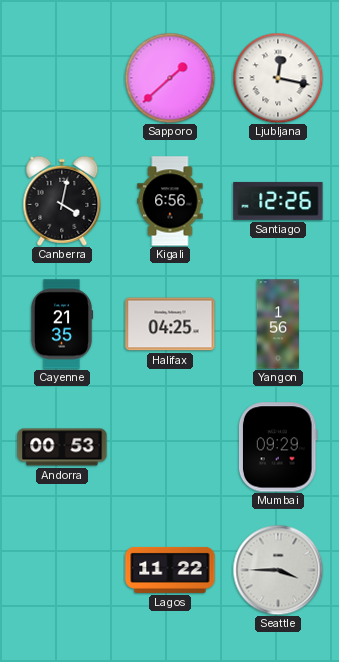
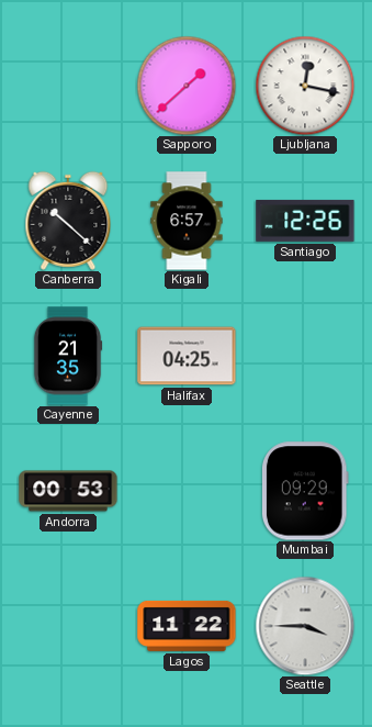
Canberra: 4:02 -> 10:22 (68, 221)
Kigali: 6:56 -> 6:57 (187, 221)
Yangon: 1:56 -> none (278, 324)
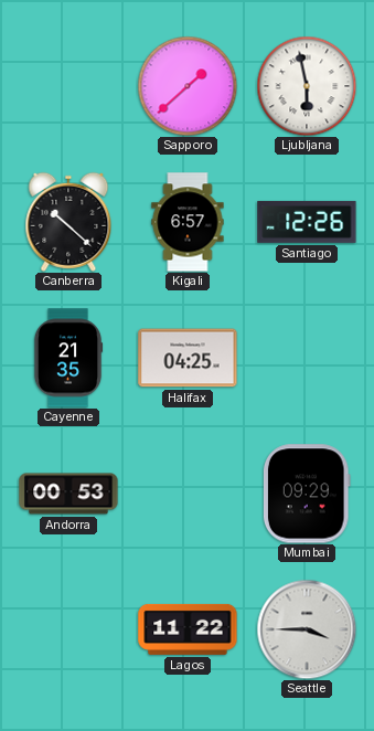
Ljubljana: 12:17 -> 5:58 (307, 86)
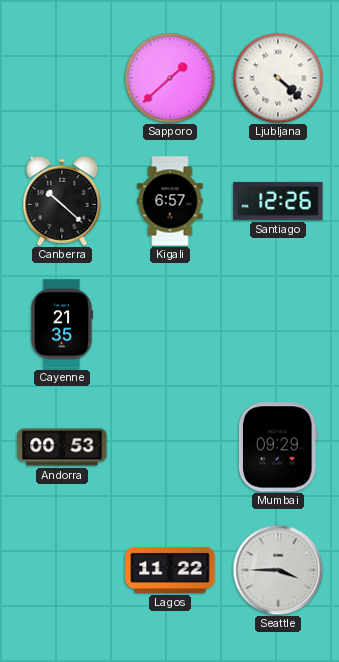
Ljubljana: 5:58 -> 4:22 (278, 78)
Halifax: 04:25 -> none (188, 358)
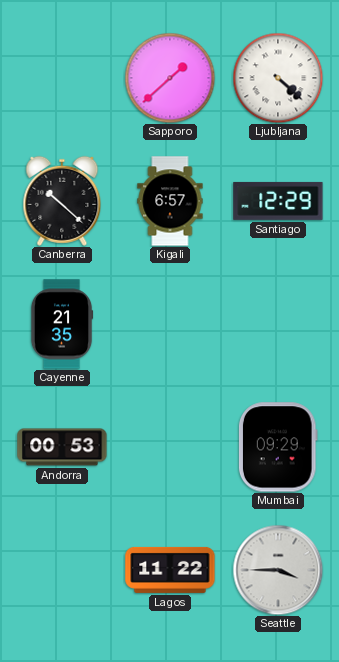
Santiago: 12:26 -> 12:29 (278, 201)
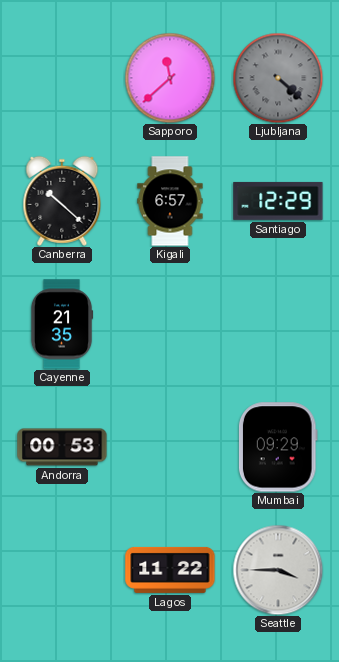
Sapporo: 1:38 -> 11:38 (170, 78)
Ljubljana dial: white -> grey (278, 78)
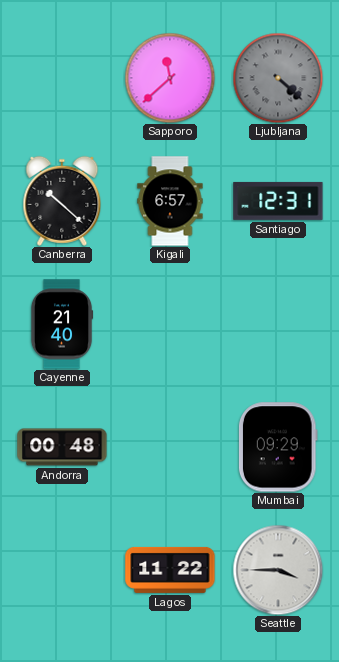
Santiago: 12:29 -> 12:31 (278, 201)
Cayenne: 21:35 -> 21:40 (62, 324)
Andorra: 00:53 -> 00:48 (62, 447)
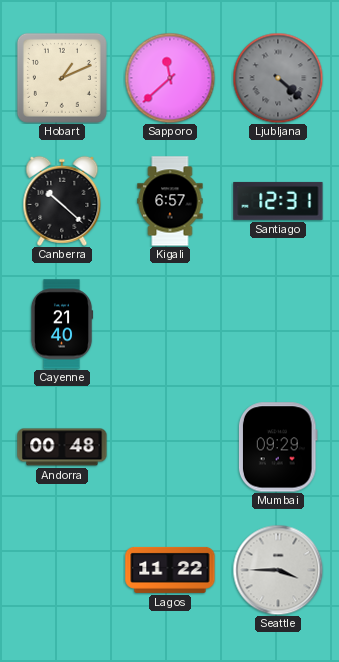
Hobart: none -> 1:11 (62, 78)
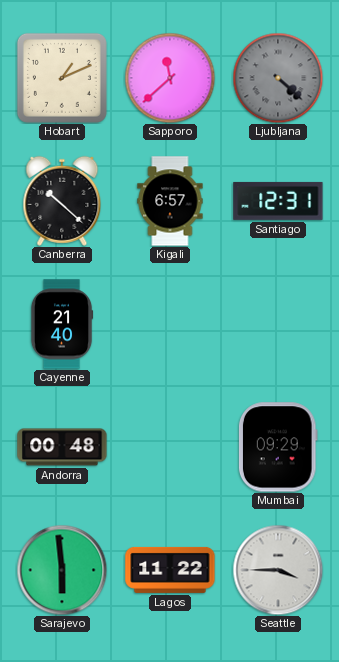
Sarajevo: none -> 5:59 (62, 570)
